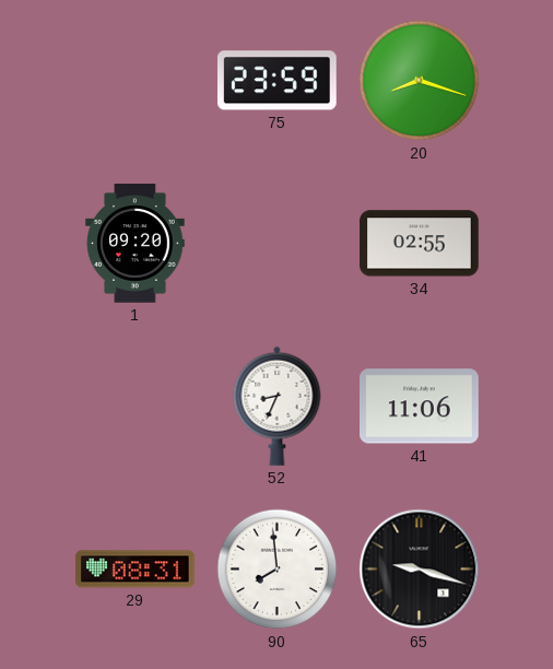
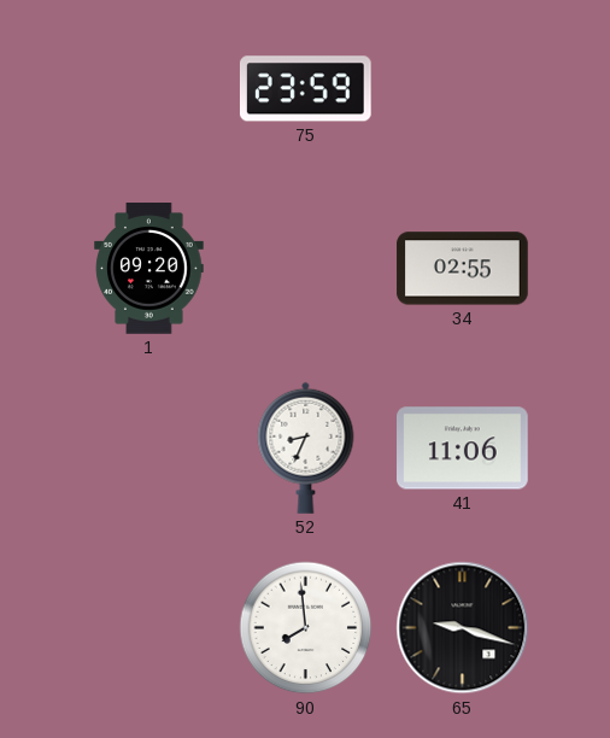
20: 8:18 -> none (420, 81)
29: 08:31 -> none (136, 570)
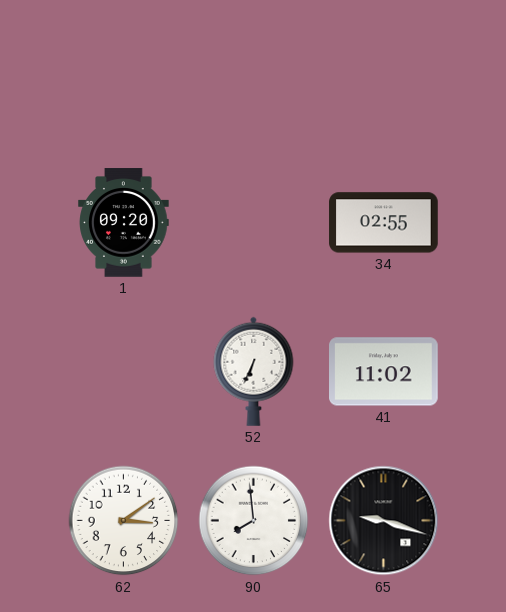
75: 23:59 -> none (305, 89)
52: 8:34 -> 6:34 (254, 371)
41: 11:06 -> 11:02 (384, 372)
62: none -> 3:09 (124, 521)
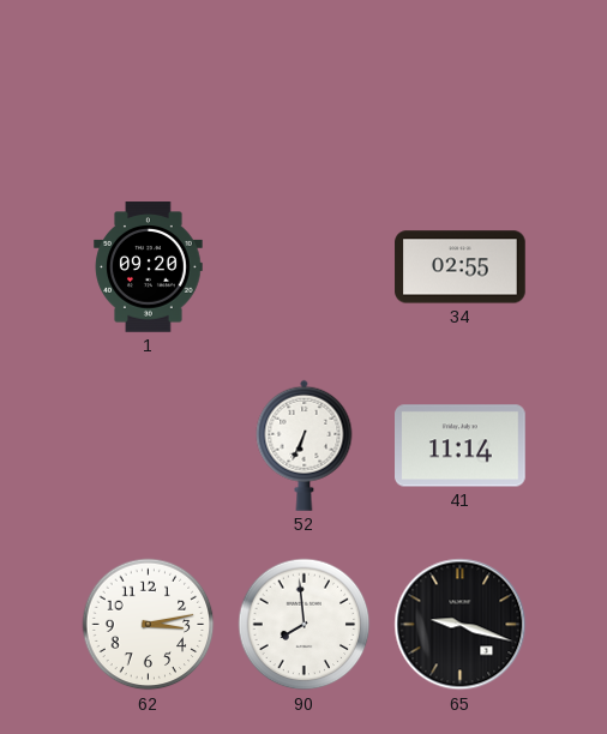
41: 11:02 -> 11:14 (461, 446)
62: 3:09 -> 3:13 (149, 625)
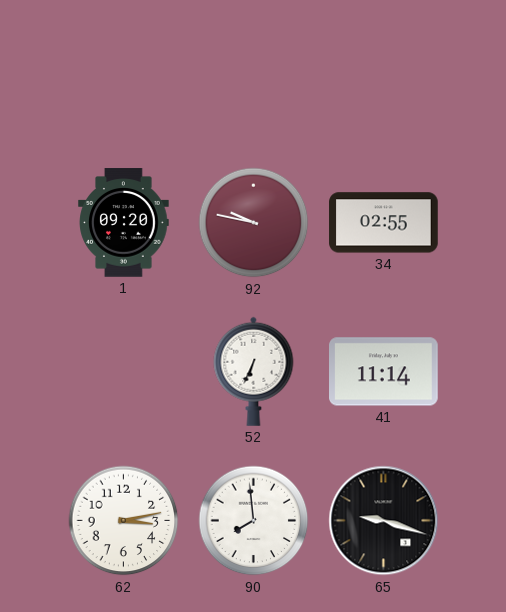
92: none -> 9:47 (254, 223)
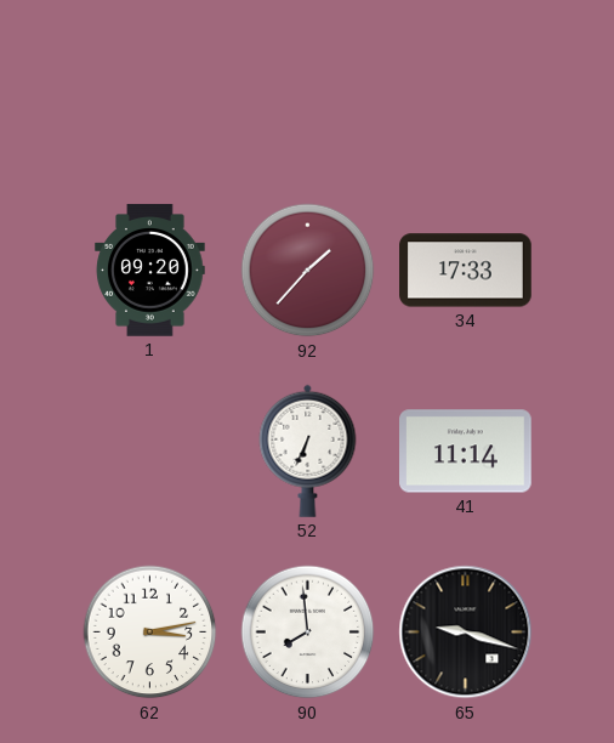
92: 9:47 -> 1:37 (308, 271)
34: 02:55 -> 17:33 (466, 271)
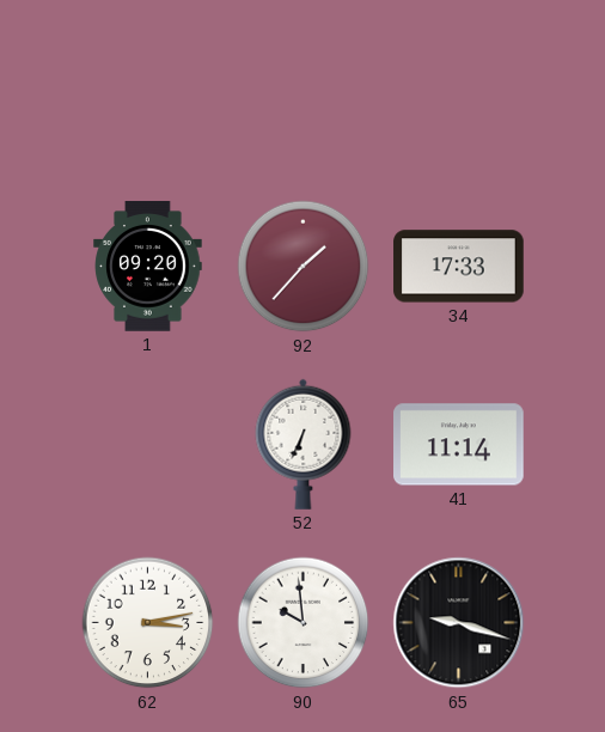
90: 7:59 -> 9:59 (304, 623)
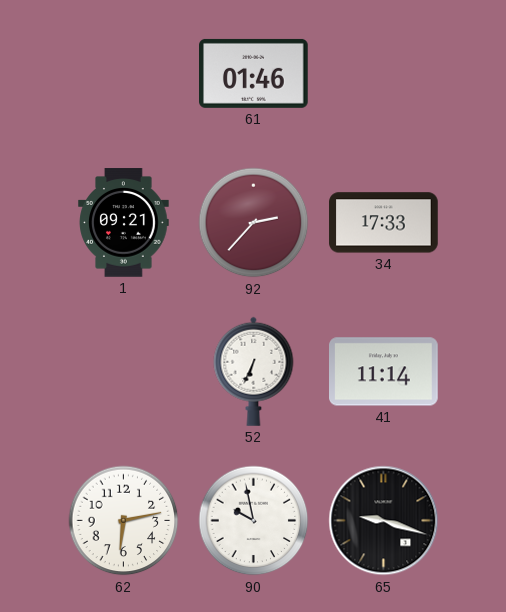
61: none -> 01:46 (254, 73)
1: 09:20 -> 09:21 (124, 223)
92: 1:37 -> 2:37 (254, 223)
62: 3:13 -> 6:13 (124, 521)
90: 9:59 -> 9:58 (254, 521)
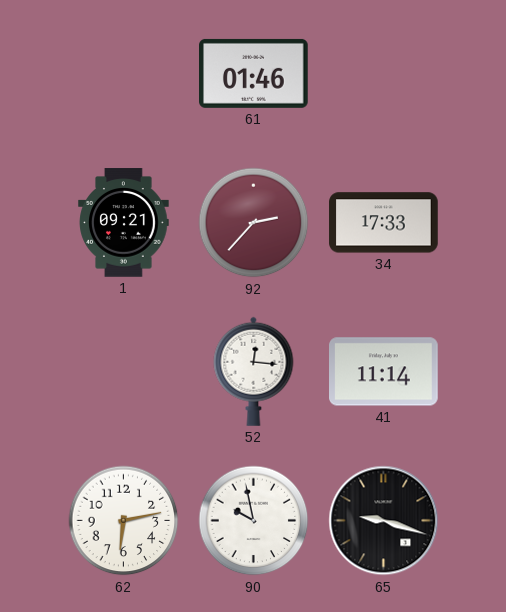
52: 6:34 -> 12:16 (254, 371)
